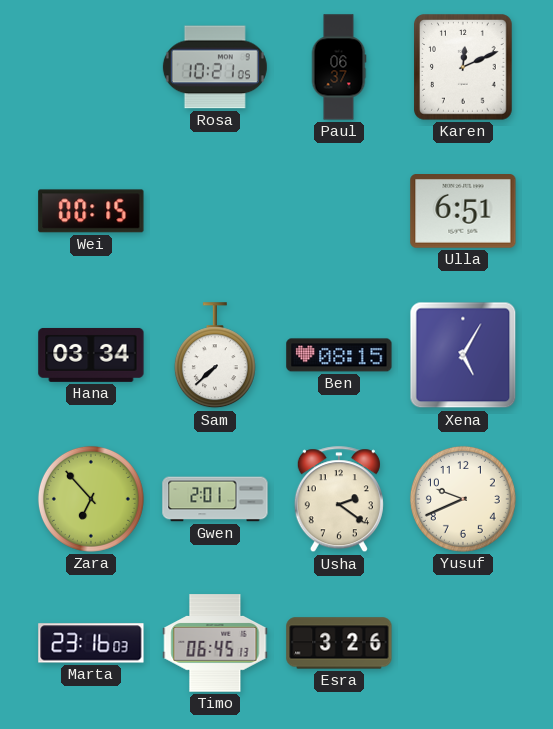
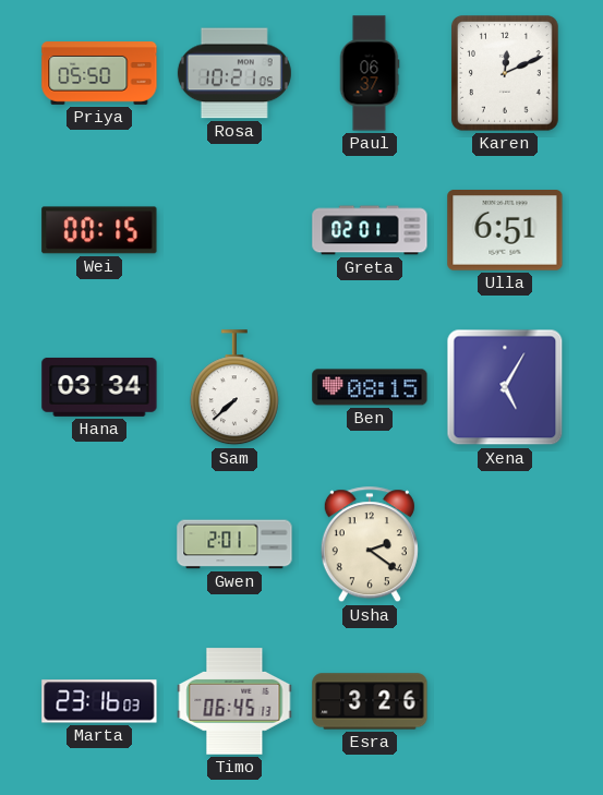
Priya: none -> 05:50 (99, 74)
Greta: none -> 02:01 (370, 230)
Zara: 6:53 -> none (91, 499)
Yusuf: 9:41 -> none (463, 499)
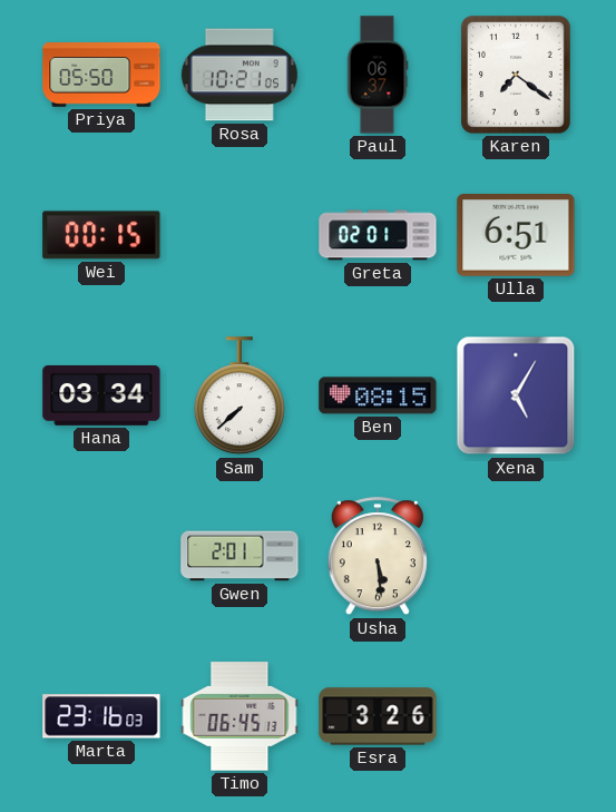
Karen: 12:11 -> 7:21 (517, 75)
Usha: 2:21 -> 5:29 (378, 557)
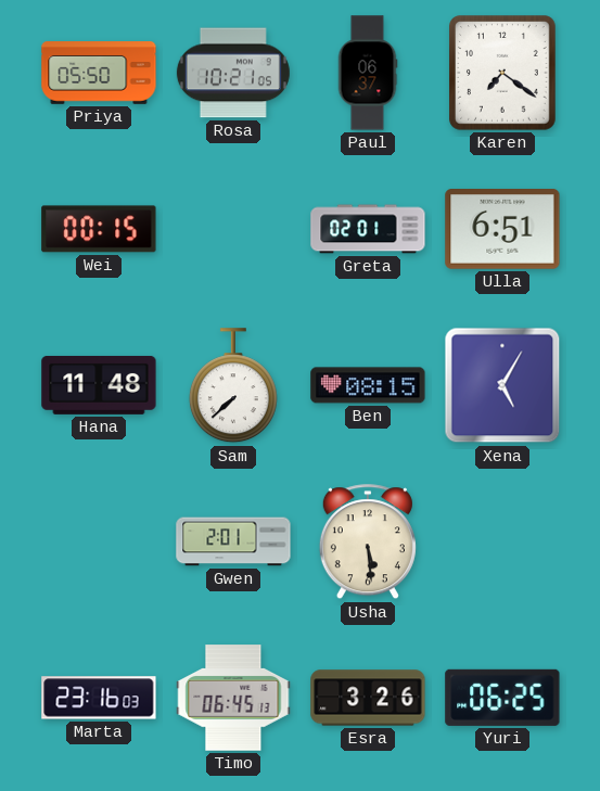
Hana: 03:34 -> 11:48 (99, 385)
Yuri: none -> 06:25 (502, 698)
